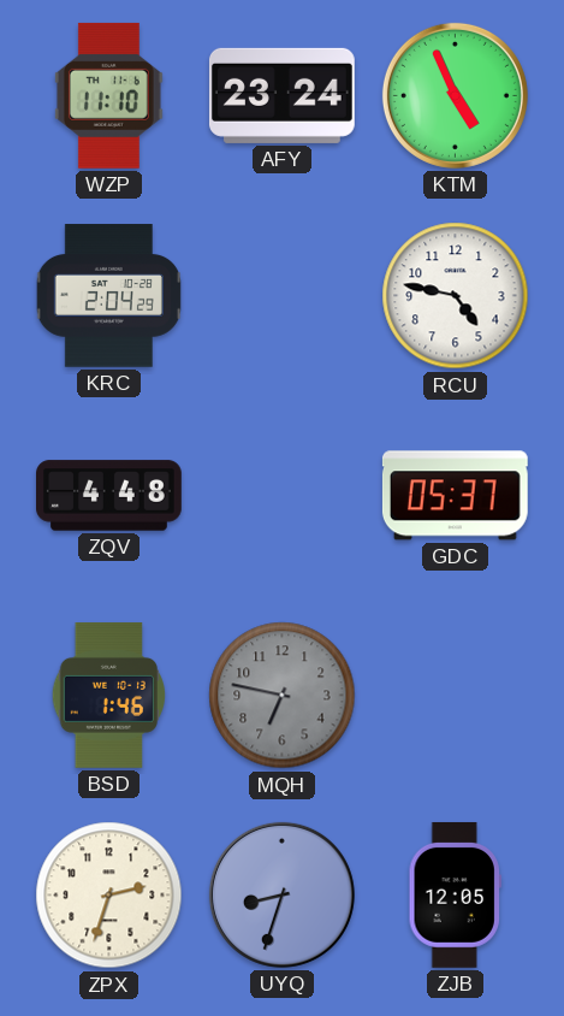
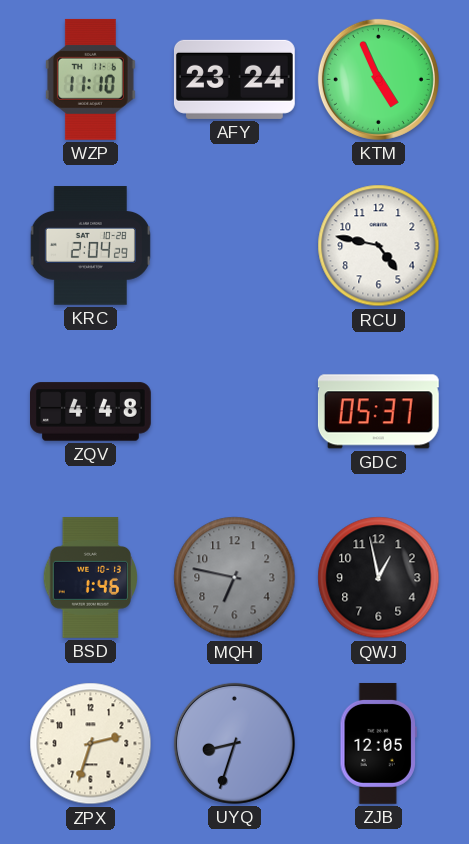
QWJ: none -> 12:58 (379, 578)
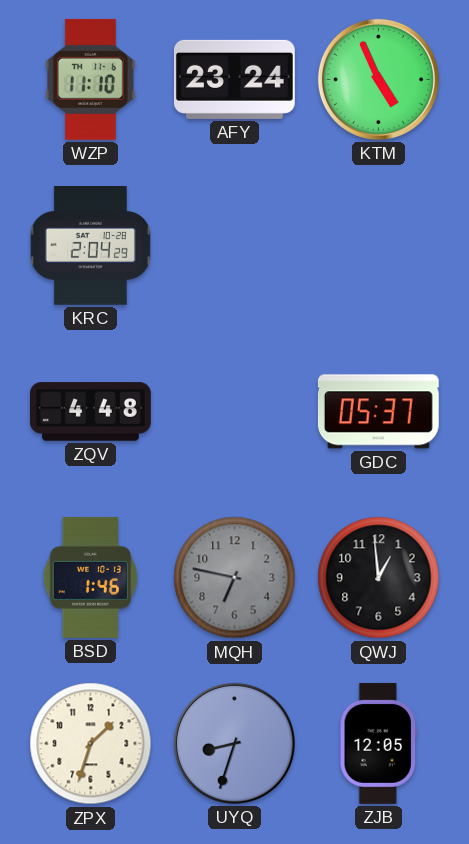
RCU: 4:47 -> none (379, 246)
QWJ: 12:58 -> 12:59 (379, 578)
ZPX: 2:33 -> 1:33 (91, 744)
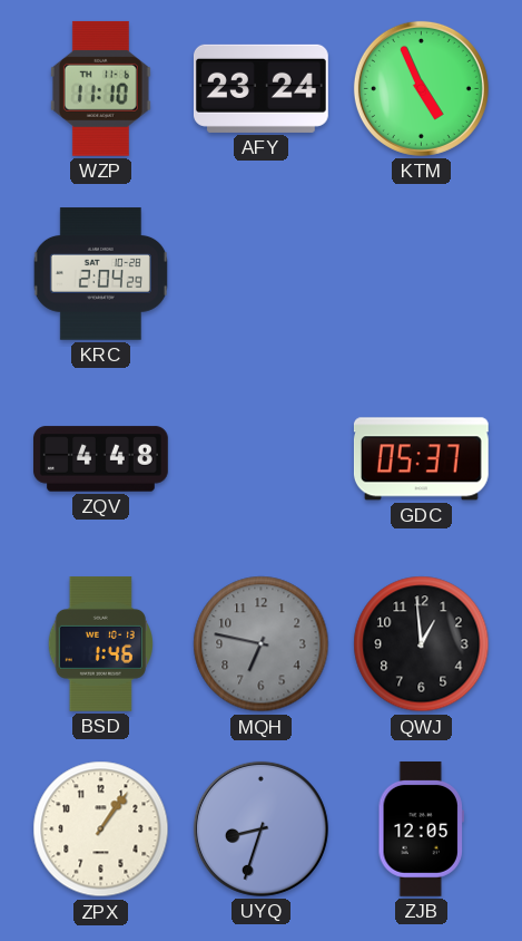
ZPX: 1:33 -> 1:06 (101, 830)
